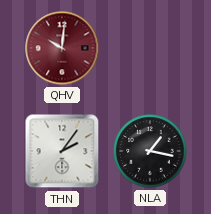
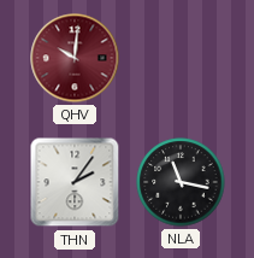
NLA: 1:17 -> 11:17 (181, 182)
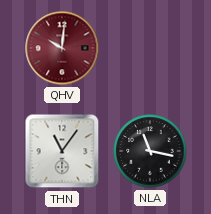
THN: 2:06 -> 11:06 (62, 151)
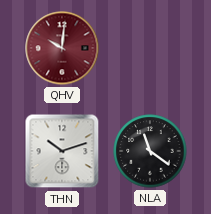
THN: 11:06 -> 10:12 (62, 151)
NLA: 11:17 -> 11:21 (150, 151)
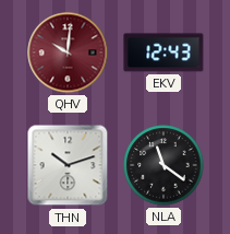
EKV: none -> 12:43 (164, 52)
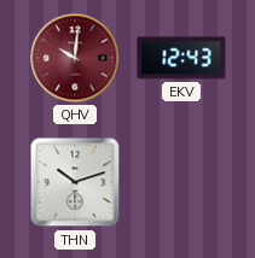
NLA: 11:21 -> none (164, 165)
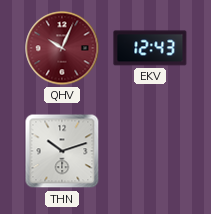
QHV: 10:01 -> 10:04 (62, 48)
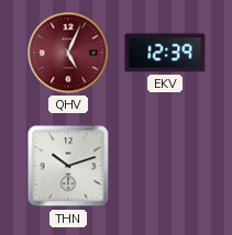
QHV: 10:04 -> 5:04 (68, 53)
EKV: 12:43 -> 12:39 (165, 53)
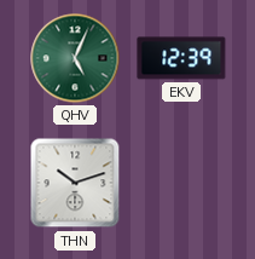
QHV dial: burgundy -> green (75, 58)
